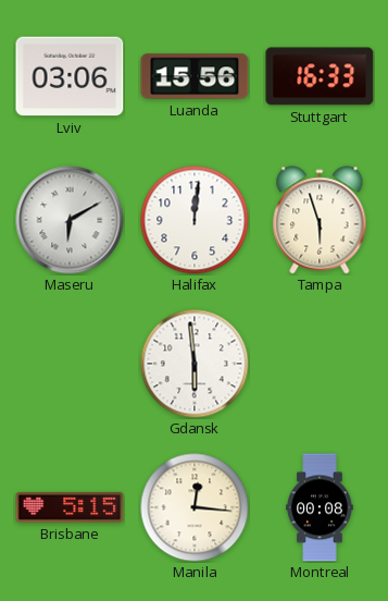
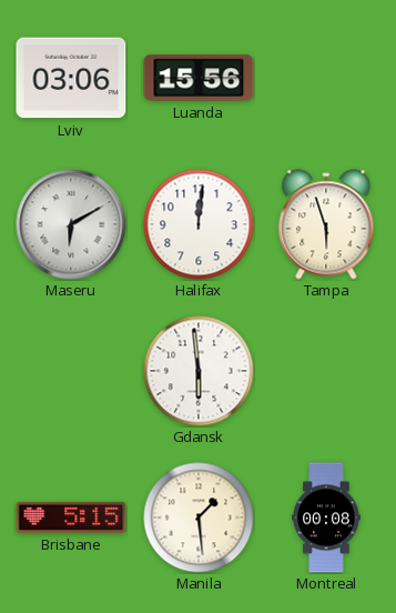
Stuttgart: 16:33 -> none (320, 76)
Manila: 12:16 -> 1:29 (199, 517)
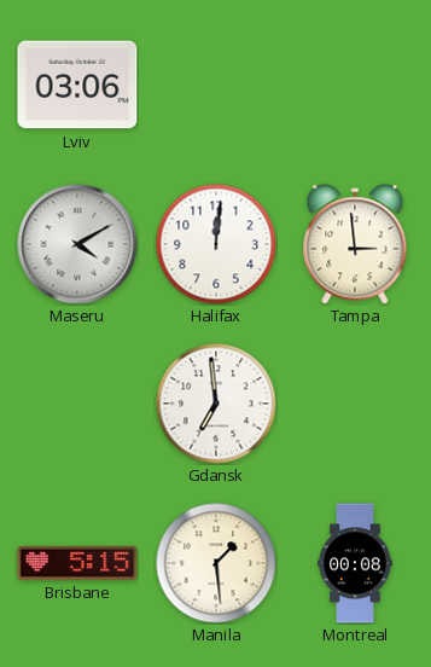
Luanda: 15:56 -> none (199, 78)
Maseru: 6:10 -> 4:10 (77, 244)
Tampa: 5:57 -> 2:59 (355, 244)
Gdansk: 5:59 -> 6:59 (216, 404)
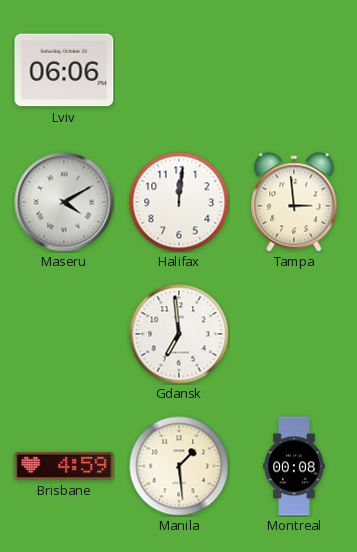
Lviv: 03:06 -> 06:06 (64, 70)
Brisbane: 5:15 -> 4:59 (64, 466)
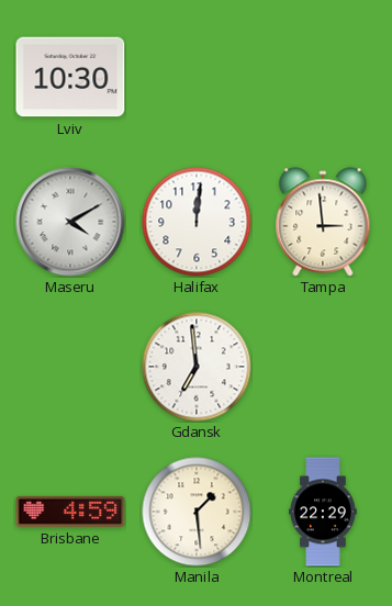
Lviv: 06:06 -> 10:30 (70, 77)
Montreal: 00:08 -> 22:29 (323, 512)
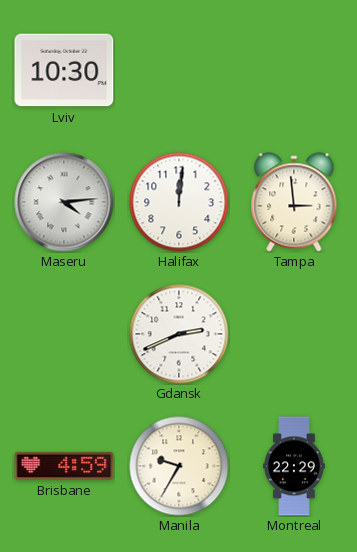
Maseru: 4:10 -> 4:14 (64, 202)
Gdansk: 6:59 -> 2:41 (179, 334)
Manila: 1:29 -> 9:35 (179, 466)
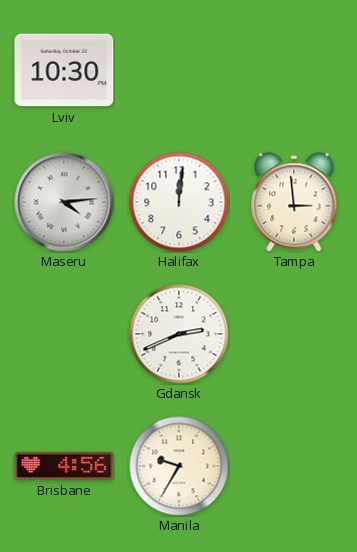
Brisbane: 4:59 -> 4:56 (64, 466)
Montreal: 22:29 -> none (294, 466)
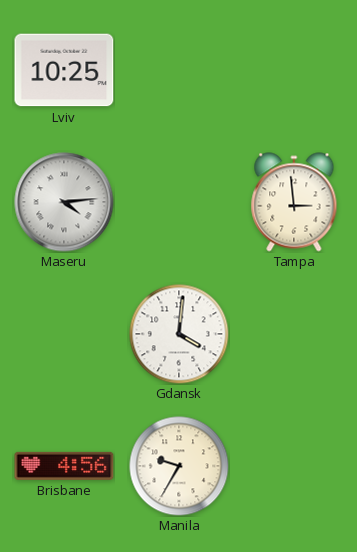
Lviv: 10:30 -> 10:25 (64, 70)
Halifax: 12:01 -> none (179, 202)
Gdansk: 2:41 -> 4:01 (179, 334)
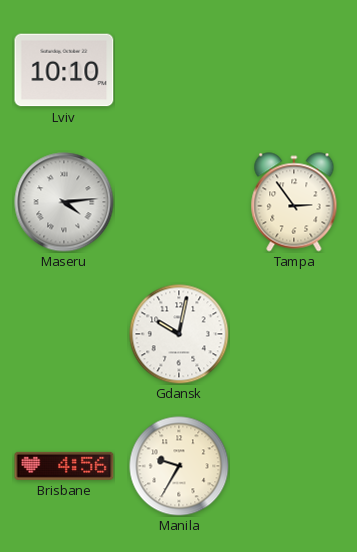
Lviv: 10:25 -> 10:10 (64, 70)
Tampa: 2:59 -> 2:54 (294, 202)
Gdansk: 4:01 -> 10:02 (179, 334)
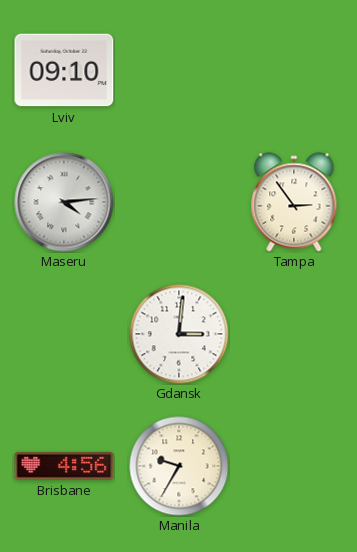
Lviv: 10:10 -> 09:10 (64, 70)
Gdansk: 10:02 -> 3:01 (179, 334)
